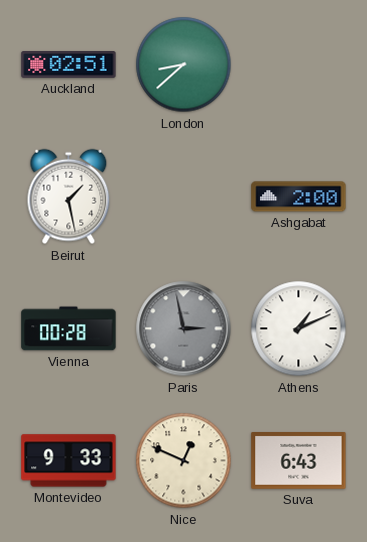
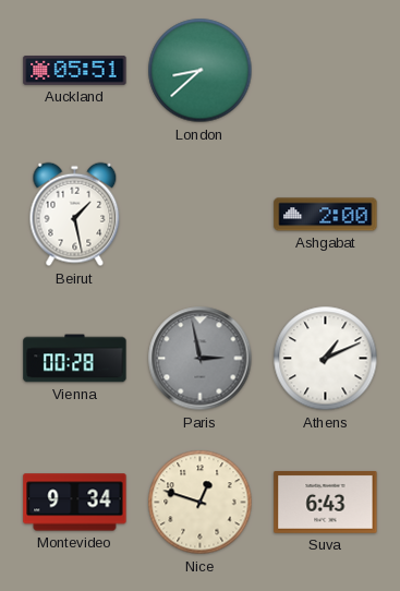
Auckland: 02:51 -> 05:51 (75, 71)
Montevideo: 9:33 -> 9:34 (75, 503)
Nice: 12:49 -> 12:48 (201, 503)
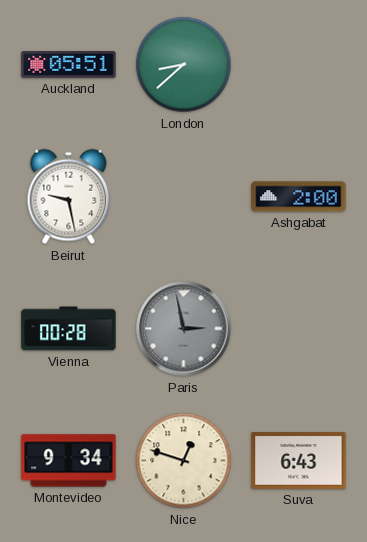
Beirut: 1:28 -> 9:28 (69, 197)
Athens: 1:11 -> none (326, 359)
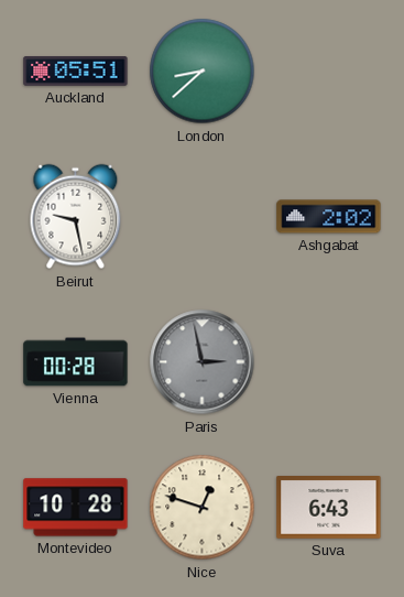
Ashgabat: 2:00 -> 2:02 (329, 217)
Montevideo: 9:34 -> 10:28 (76, 508)
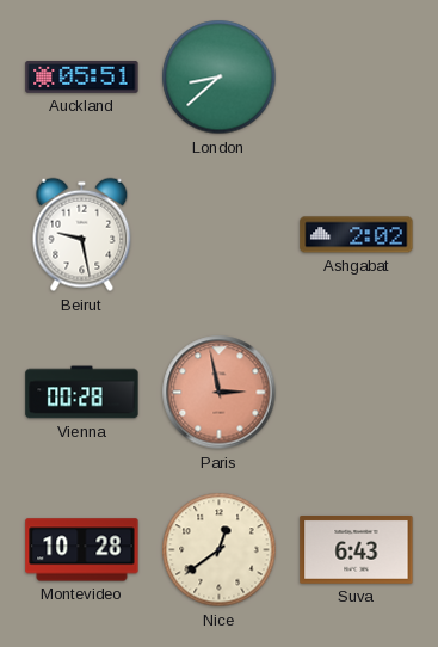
Paris dial: grey -> salmon (220, 393)
Nice: 12:48 -> 12:39 (220, 550)
